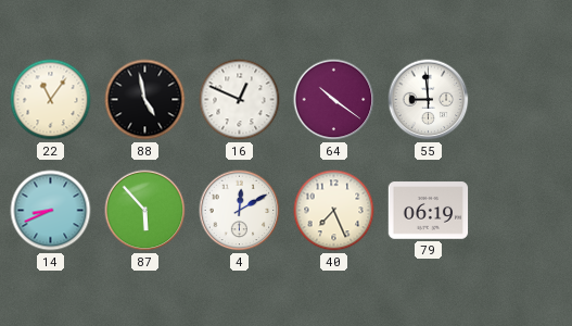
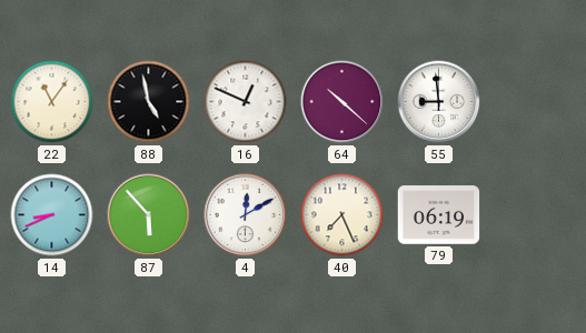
64: 10:21 -> 10:22 (342, 102)
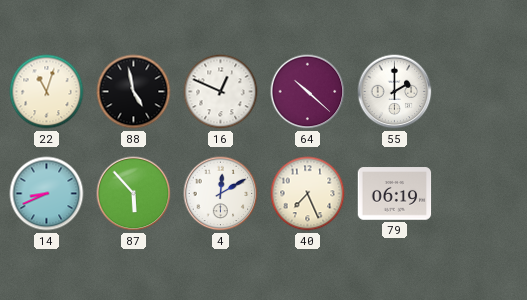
22: 11:06 -> 11:03 (47, 92)
55: 8:59 -> 2:00 (395, 92)
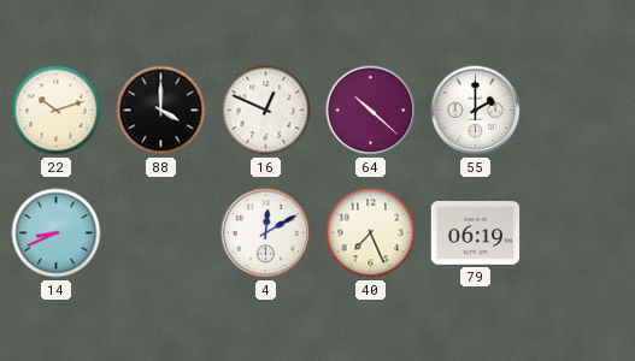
22: 11:03 -> 10:12 (57, 111)
88: 4:58 -> 4:00 (161, 111)
87: 5:53 -> none (134, 194)
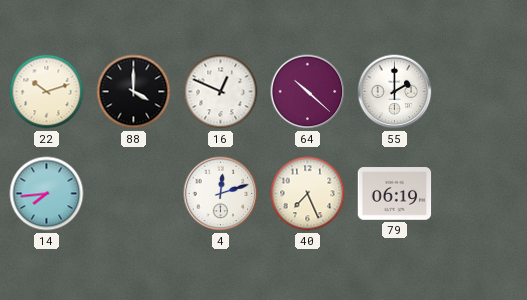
14: 8:41 -> 7:44 (47, 194)
4: 12:10 -> 12:12 (221, 194)
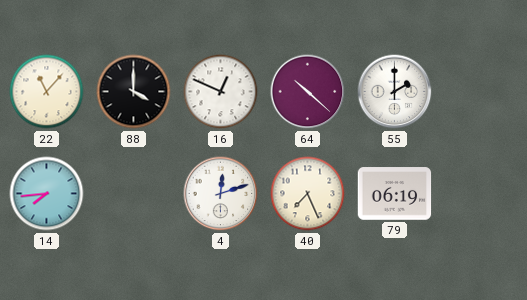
22: 10:12 -> 11:07 (47, 92)
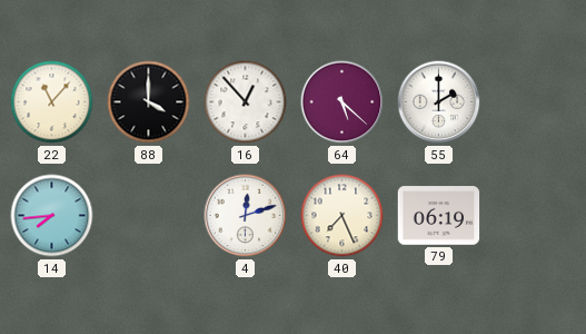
16: 12:49 -> 12:53 (246, 102)
64: 10:22 -> 5:22 (342, 102)
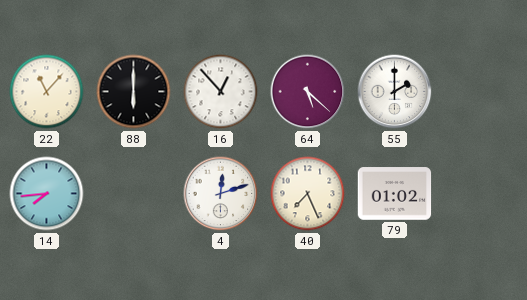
88: 4:00 -> 6:00 (134, 92)
79: 06:19 -> 01:02 (395, 194)
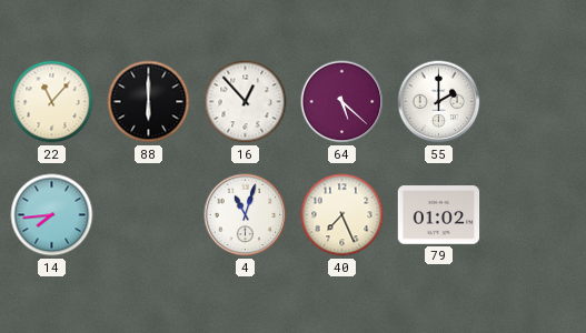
4: 12:12 -> 11:03 (246, 215)
